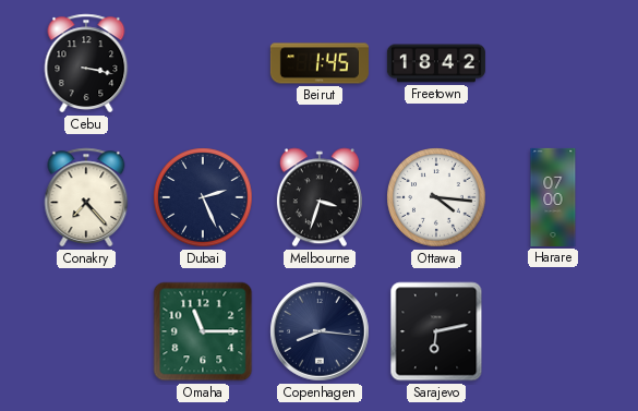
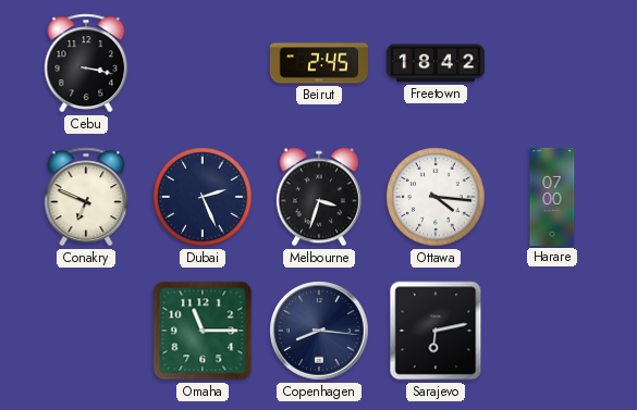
Beirut: 1:45 -> 2:45 (319, 63)
Conakry: 7:23 -> 6:49 (86, 197)
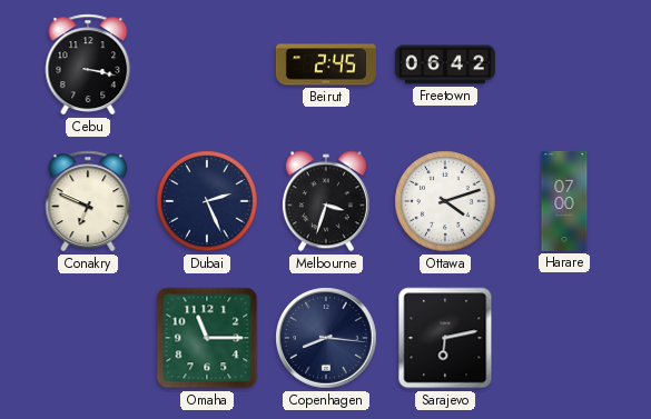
Freetown: 18:42 -> 06:42 (445, 64)
Ottawa: 4:16 -> 4:12 (445, 201)
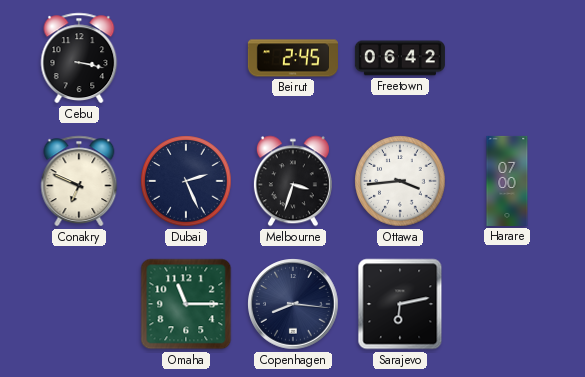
Ottawa: 4:12 -> 3:44 (400, 181)
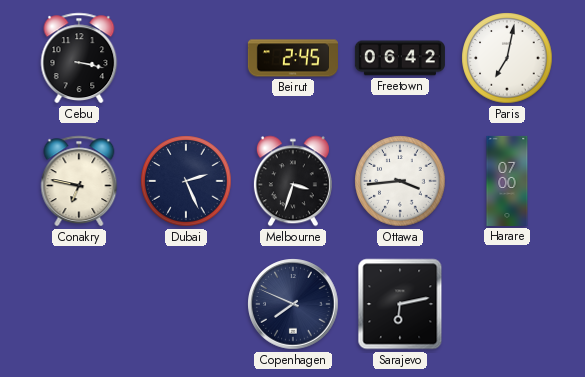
Paris: none -> 7:02 (507, 58)
Conakry: 6:49 -> 6:47 (79, 181)
Omaha: 11:15 -> none (186, 304)
Copenhagen: 8:16 -> 7:49 (293, 304)
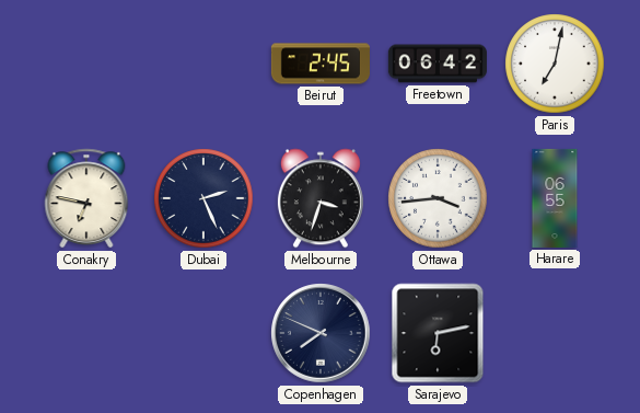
Cebu: 3:17 -> none (79, 58)
Harare: 07:00 -> 06:55 (555, 198)
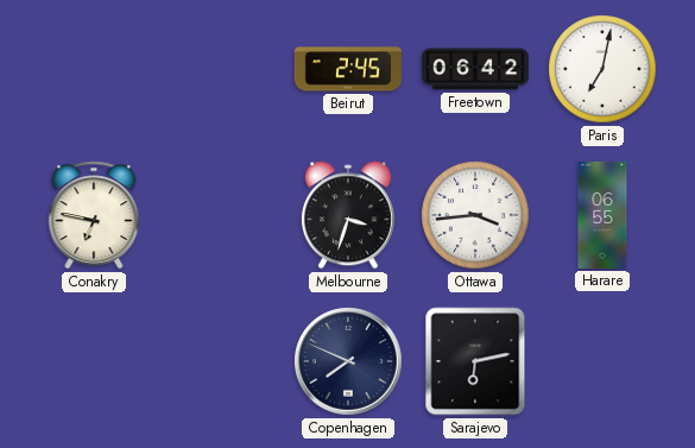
Dubai: 2:26 -> none (203, 198)
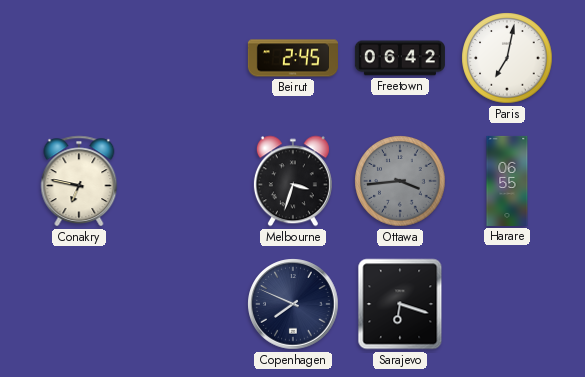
Ottawa dial: white -> grey (400, 181)
Sarajevo: 6:13 -> 6:18 (400, 304)
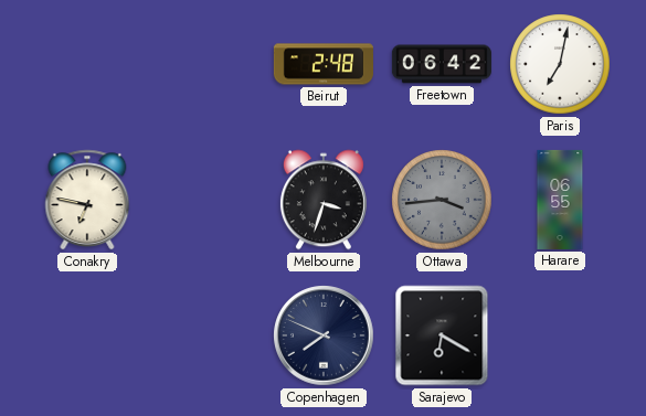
Beirut: 2:45 -> 2:48 (324, 64)
Sarajevo: 6:18 -> 6:20 (442, 335)
